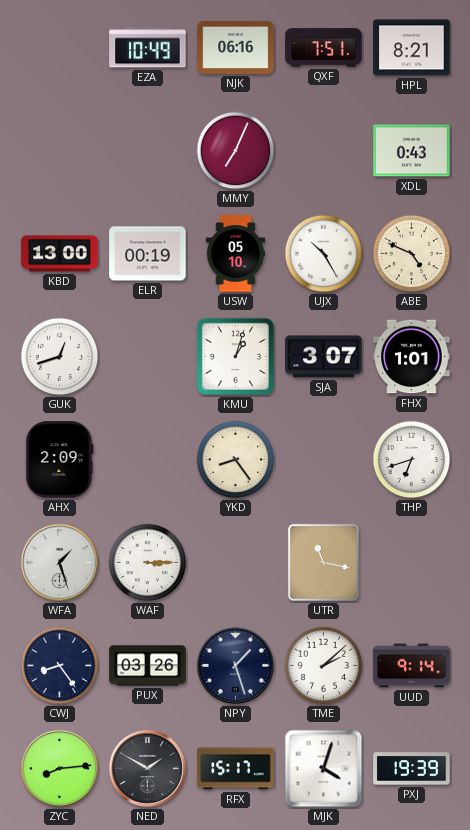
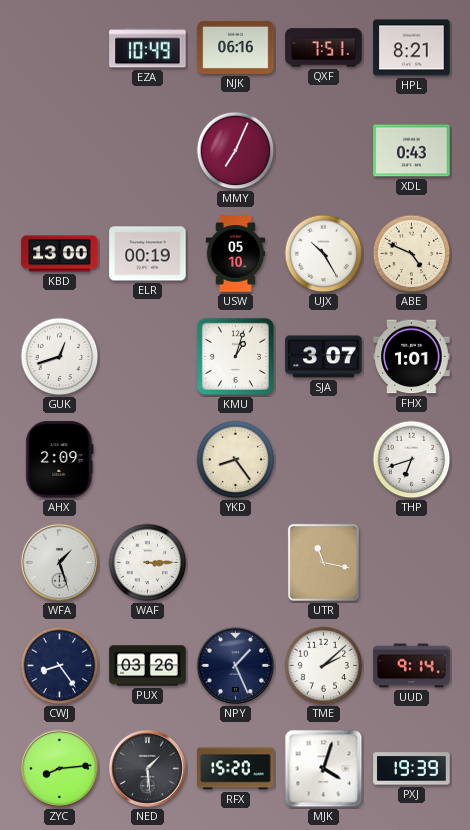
NPY: 1:27 -> 1:26 (235, 665)
NED: 1:50 -> 1:29 (147, 768)
RFX: 15:17 -> 15:20 (236, 769)
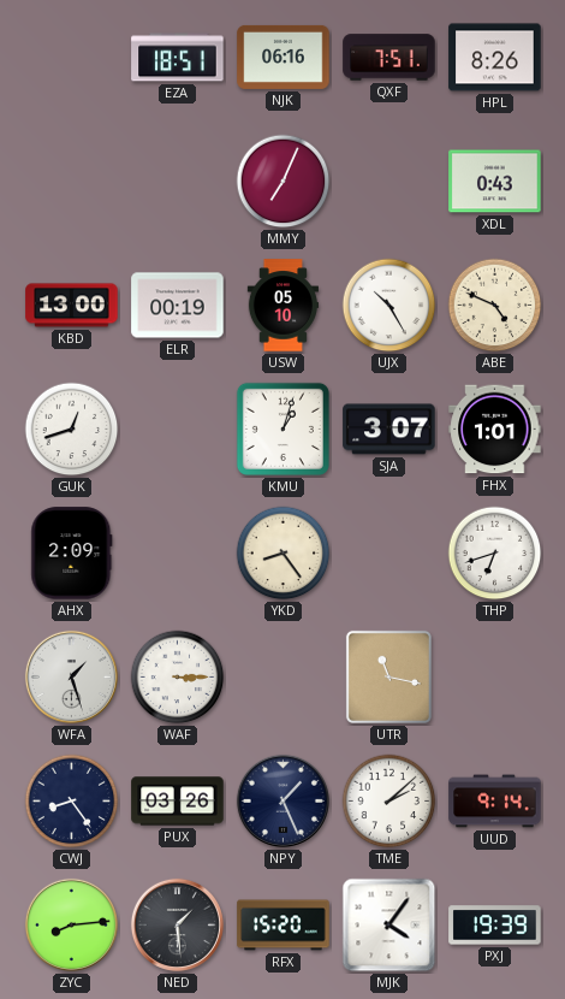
EZA: 10:49 -> 18:51 (178, 58)
HPL: 8:21 -> 8:26 (495, 58)
MJK: 4:03 -> 4:06 (389, 926)
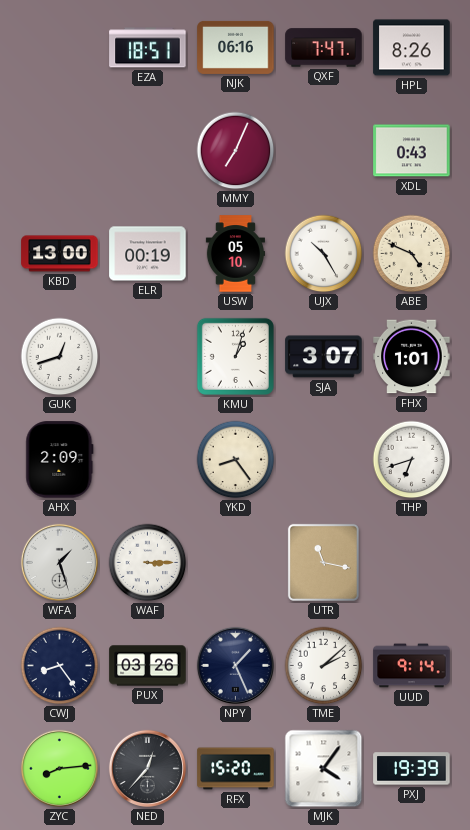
QXF: 7:51 -> 7:47 (324, 48)
NED: 1:29 -> 12:37 (147, 768)
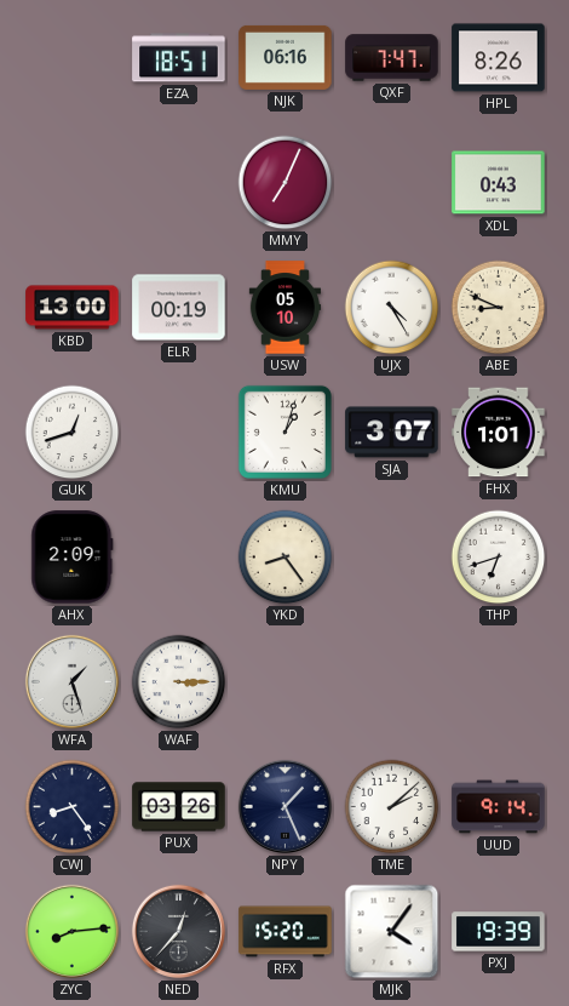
UJX: 10:25 -> 4:25 (392, 308)
ABE: 4:49 -> 8:49 (499, 308)
UTR: 11:17 -> none (323, 562)
